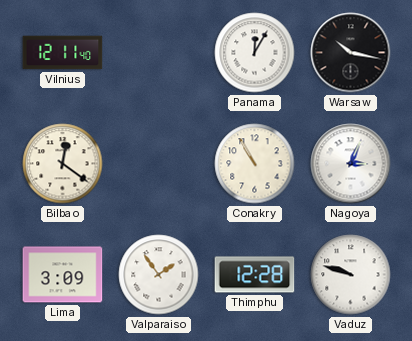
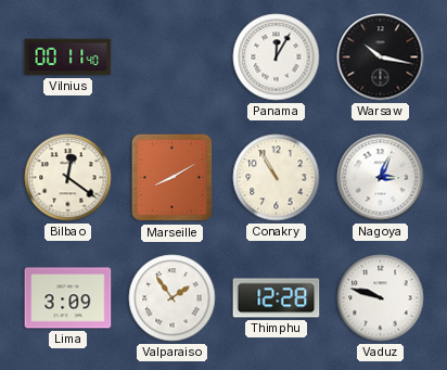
Vilnius: 12:11 -> 00:11 (68, 58)
Marseille: none -> 8:10 (173, 178)
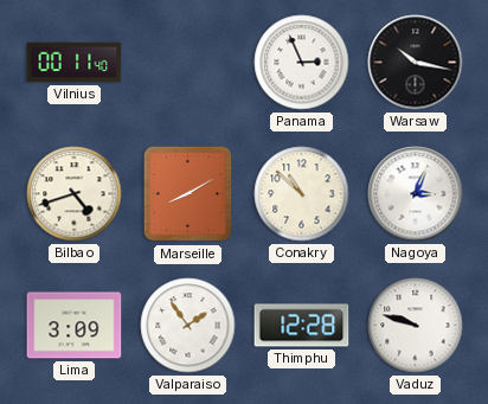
Panama: 12:05 -> 2:56 (302, 63)
Bilbao: 12:21 -> 4:42 (75, 194)
Conakry: 10:55 -> 10:52 (302, 194)
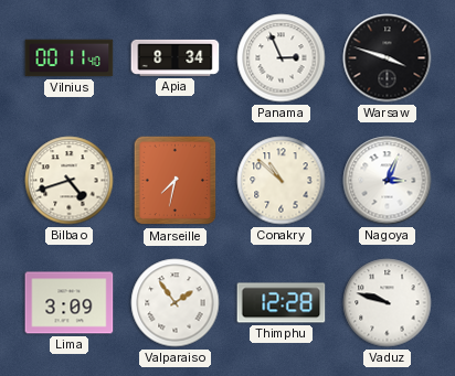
Apia: none -> 8:34 (176, 57)
Warsaw: 10:17 -> 3:48 (388, 58)
Marseille: 8:10 -> 7:32 (176, 181)
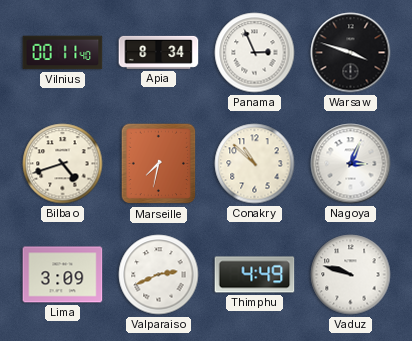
Valparaiso: 1:54 -> 2:41 (159, 275)
Thimphu: 12:28 -> 4:49 (255, 275)
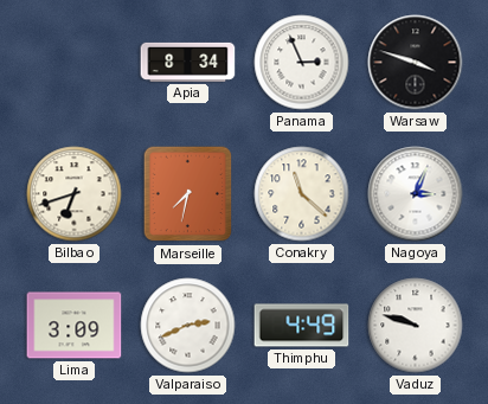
Vilnius: 00:11 -> none (63, 53)
Bilbao: 4:42 -> 6:42 (75, 194)
Conakry: 10:52 -> 11:22 (302, 194)
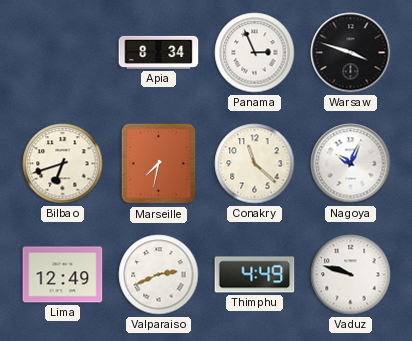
Nagoya: 3:04 -> 10:04 (351, 164)
Lima: 3:09 -> 12:49 (63, 275)
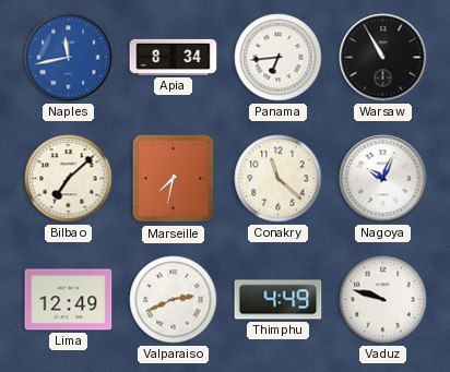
Naples: none -> 11:43 (69, 58)
Panama: 2:56 -> 6:44 (279, 58)
Warsaw: 3:48 -> 10:55 (383, 58)
Bilbao: 6:42 -> 7:08 (69, 179)
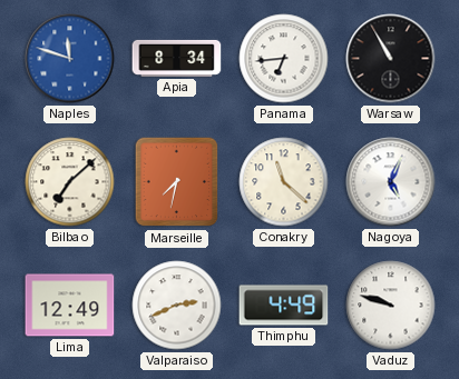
Naples: 11:43 -> 11:48 (70, 59)
Nagoya: 10:04 -> 5:04 (391, 182)
